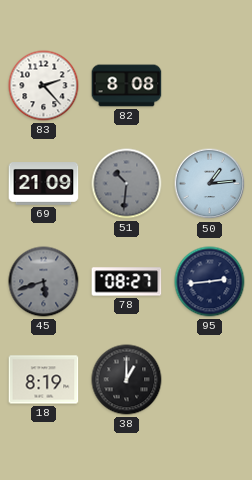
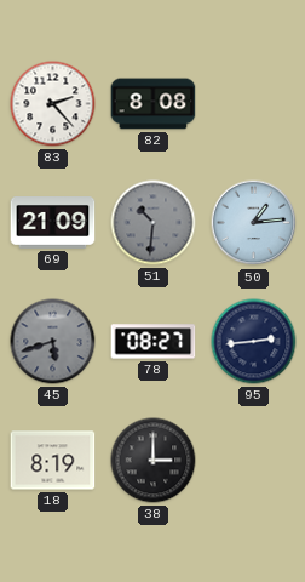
38: 1:00 -> 3:00 (154, 461)
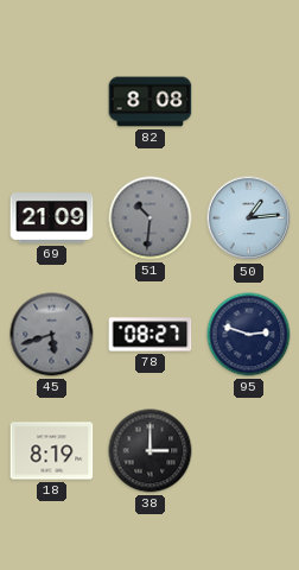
83: 2:23 -> none (53, 104)
95: 2:44 -> 2:48 (249, 335)
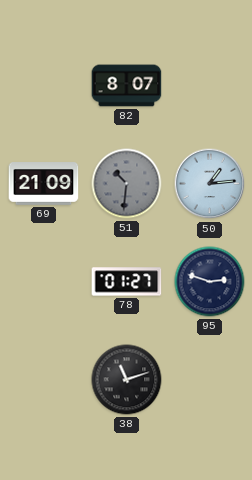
82: 8:08 -> 8:07 (127, 86)
45: 5:42 -> none (52, 335)
78: 08:27 -> 01:27 (127, 282)
18: 8:19 -> none (52, 451)
38: 3:00 -> 11:12 (127, 380)
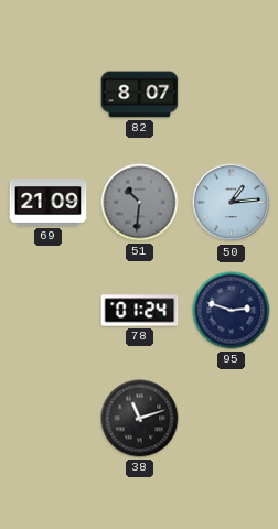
78: 01:27 -> 01:24 (140, 311)
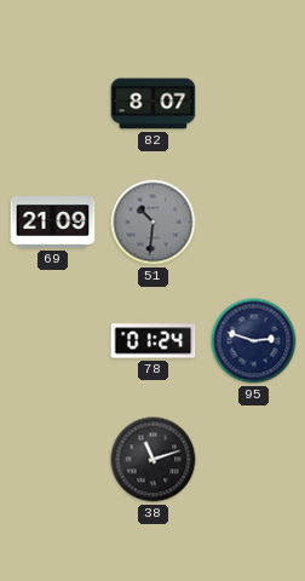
50: 1:14 -> none (232, 203)
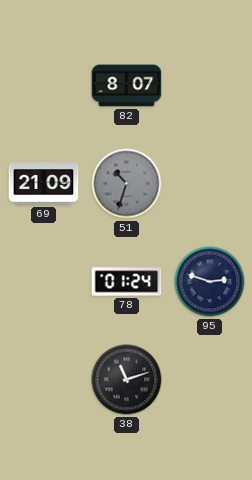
51: 10:31 -> 10:33 (127, 184)
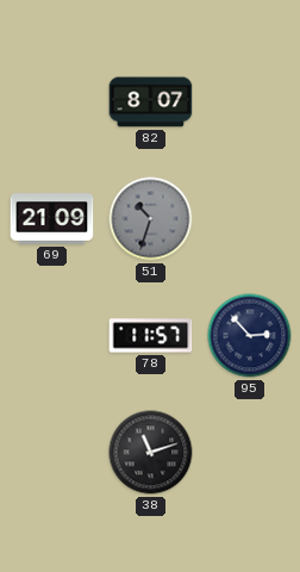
78: 01:24 -> 11:57 (151, 336)
95: 2:48 -> 2:53 (250, 336)
